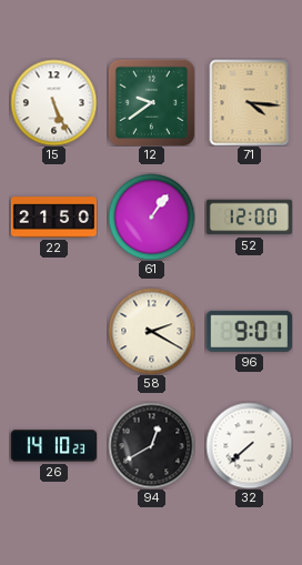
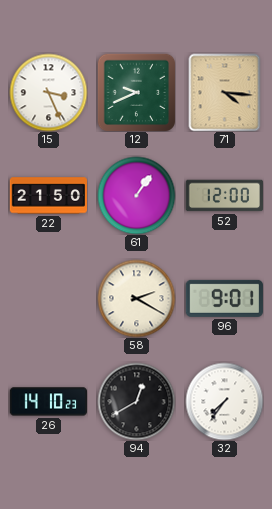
15: 5:26 -> 3:26 (48, 92)
12: 9:39 -> 9:41 (136, 92)
32: 7:38 -> 7:36 (224, 401)
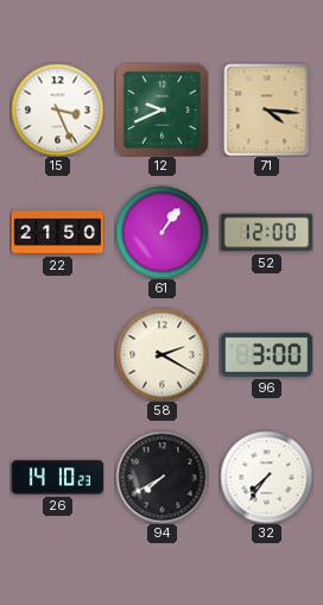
96: 9:01 -> 3:00 (266, 354)
94: 12:40 -> 7:40 (161, 477)
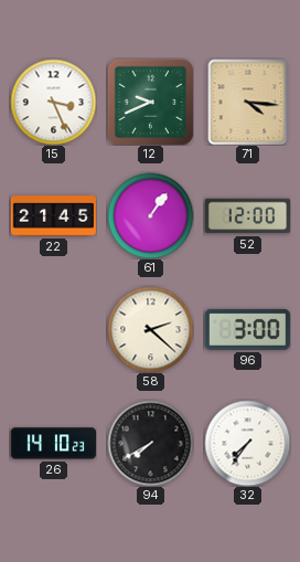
22: 21:50 -> 21:45 (53, 216)
58: 2:20 -> 2:22 (150, 329)
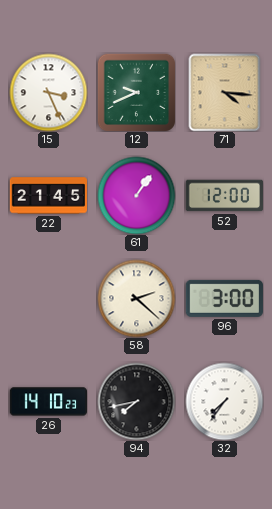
94: 7:40 -> 7:43 (136, 401)
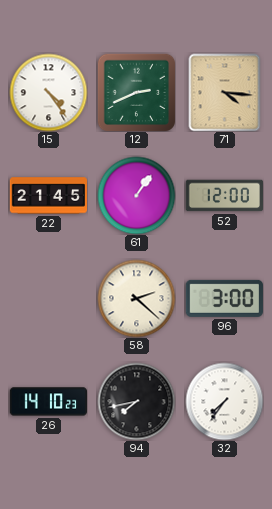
15: 3:26 -> 4:24 (48, 92)
12: 9:41 -> 2:41 (136, 92)
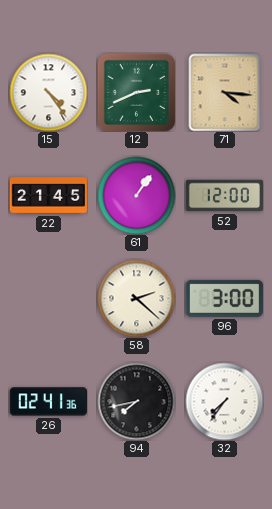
26: 14:10 -> 02:41 (48, 402)
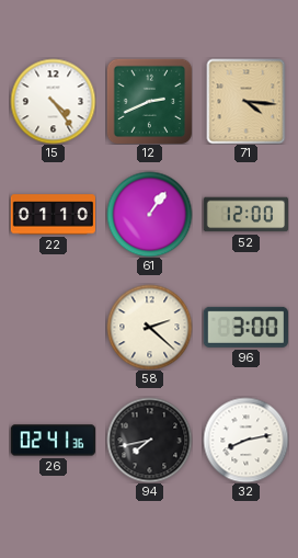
22: 21:45 -> 01:10 (53, 215)
32: 7:36 -> 8:13 (245, 440)
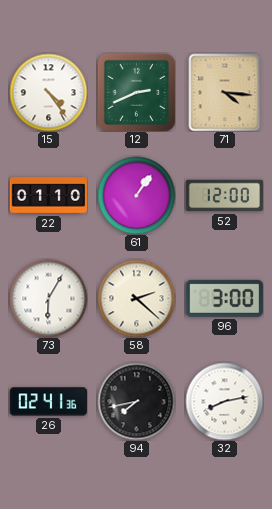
73: none -> 6:05 (48, 298)
